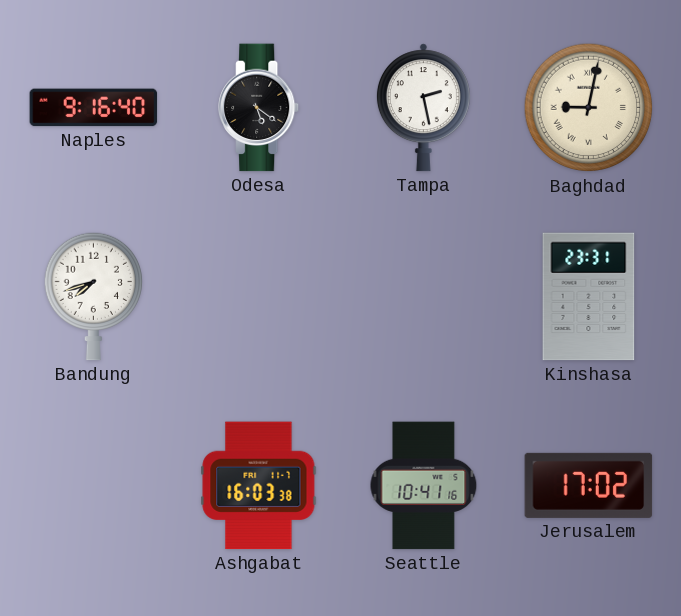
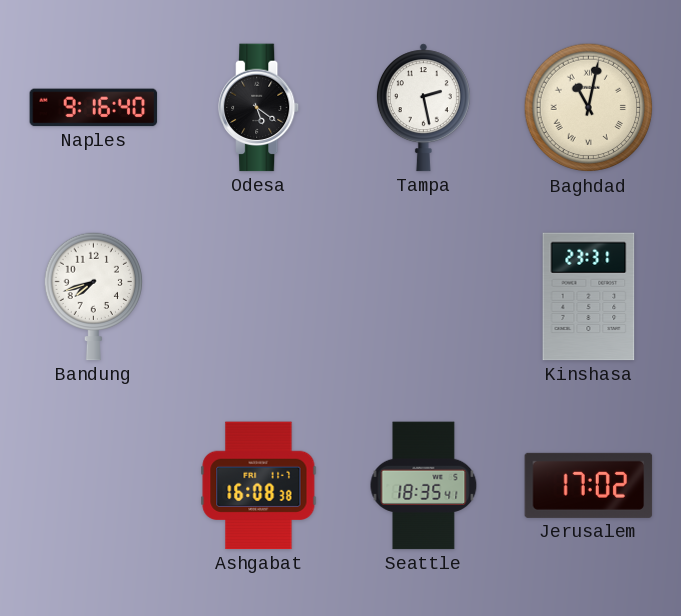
Baghdad: 9:02 -> 11:02 (589, 108)
Ashgabat: 16:03 -> 16:08 (259, 486)
Seattle: 10:41 -> 18:35 (424, 486)
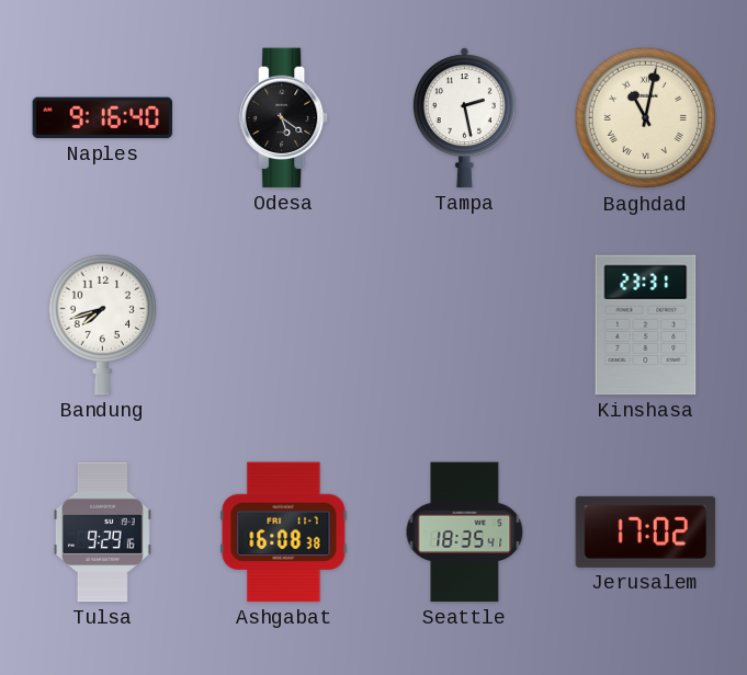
Tulsa: none -> 9:29 (102, 533)
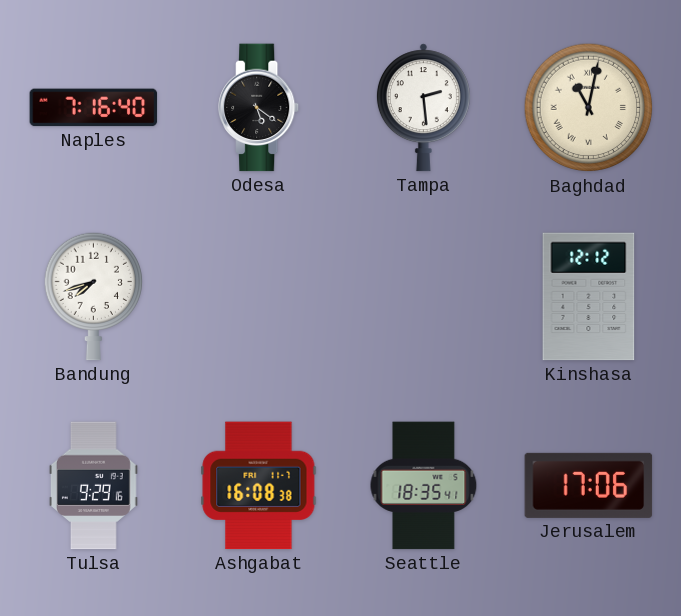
Naples: 9:16 -> 7:16 (94, 108)
Tampa: 2:28 -> 2:29 (423, 108)
Kinshasa: 23:31 -> 12:12 (589, 297)
Jerusalem: 17:02 -> 17:06 (589, 485)
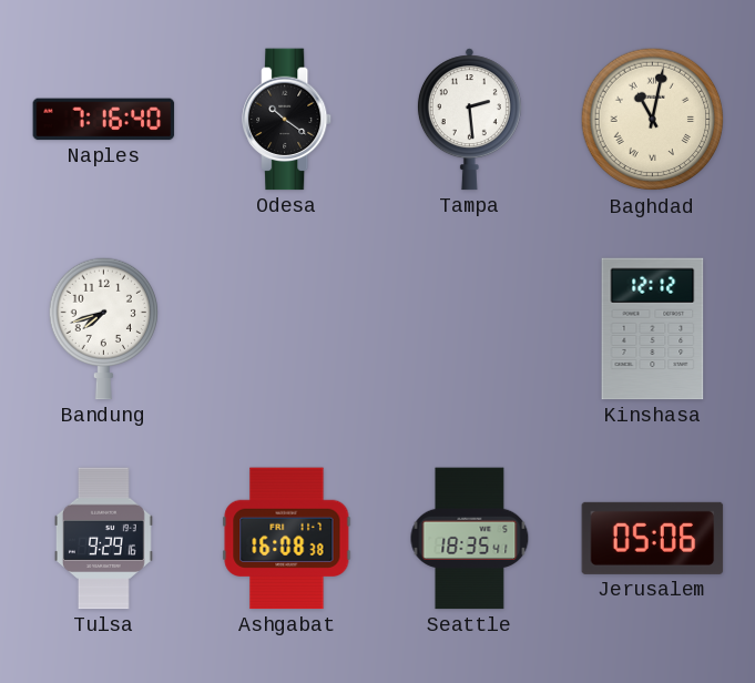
Odesa: 5:21 -> 10:21 (288, 120)
Jerusalem: 17:06 -> 05:06 (653, 538)
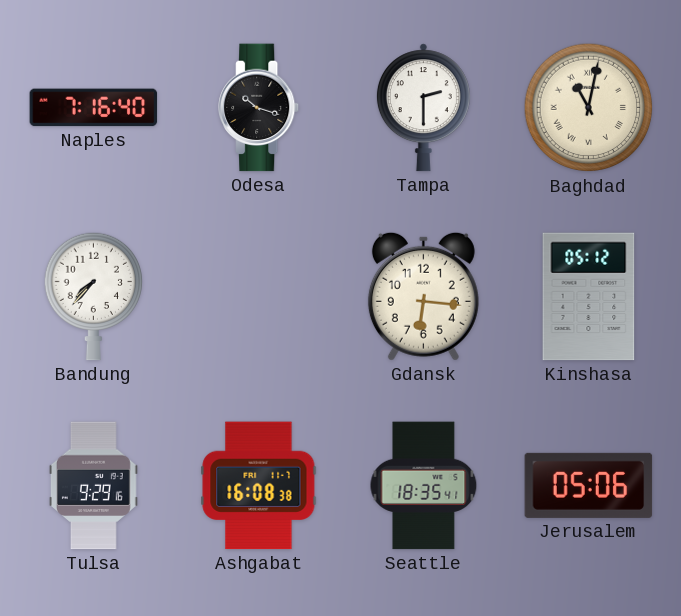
Odesa: 10:21 -> 10:18 (260, 108)
Tampa: 2:29 -> 2:30 (423, 108)
Bandung: 7:42 -> 7:37 (93, 296)
Gdansk: none -> 6:16 (423, 296)
Kinshasa: 12:12 -> 05:12 (589, 297)
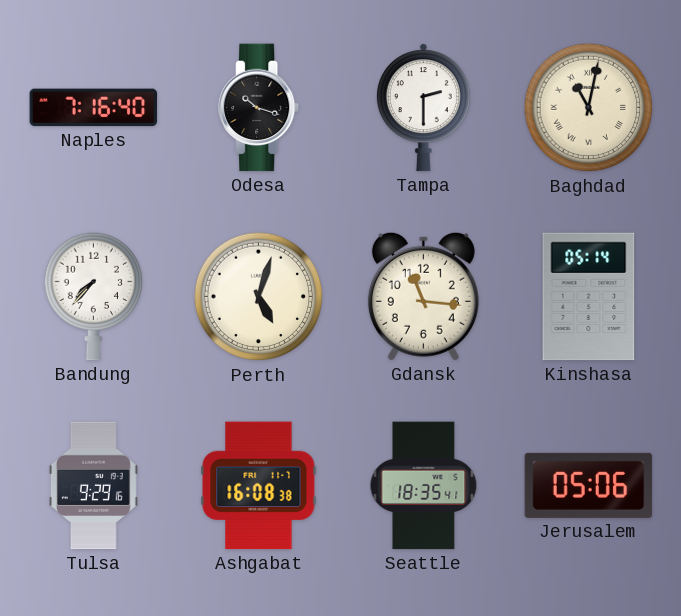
Perth: none -> 5:03 (259, 297)
Gdansk: 6:16 -> 11:16 (423, 296)
Kinshasa: 05:12 -> 05:14 (589, 297)
